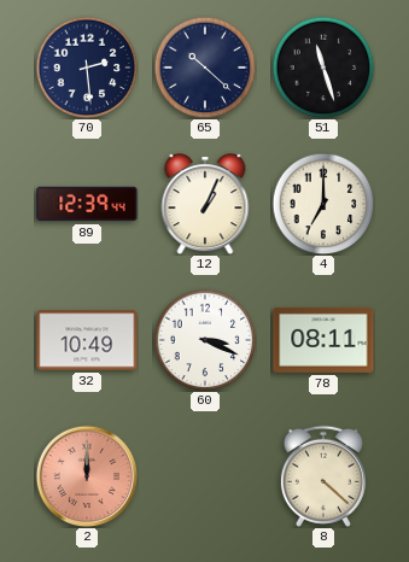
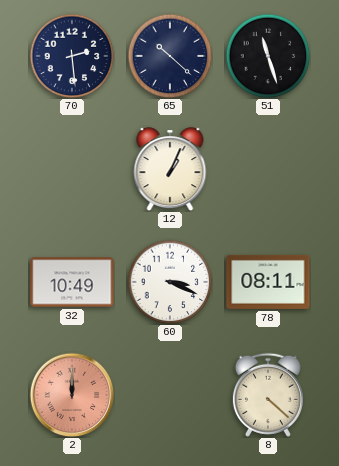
89: 12:39 -> none (87, 204)
4: 7:00 -> none (323, 204)
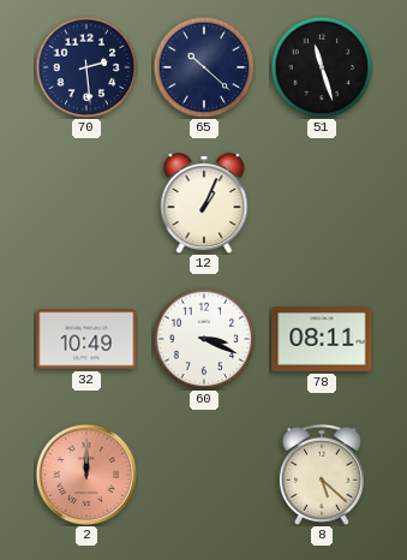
8: 4:22 -> 5:22 (322, 475)
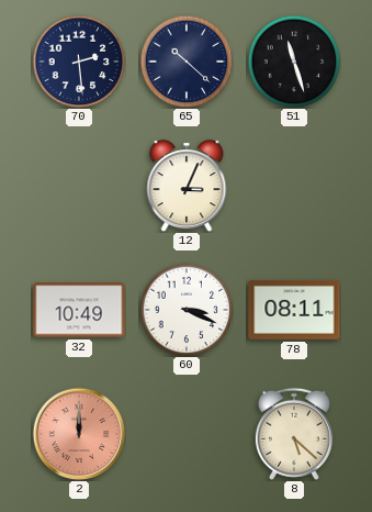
12: 1:04 -> 3:04 (187, 186)
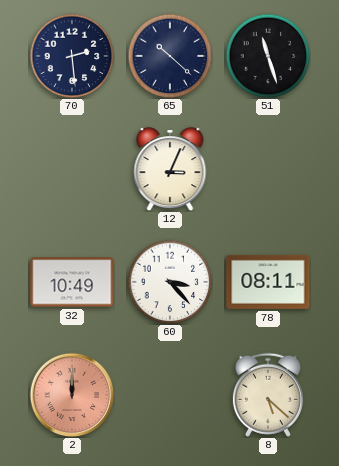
60: 3:19 -> 3:23 (170, 282)
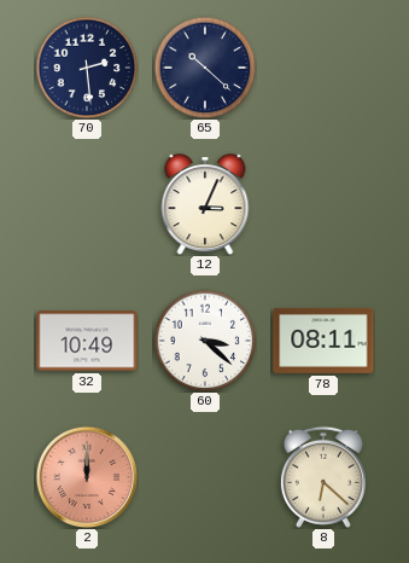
51: 11:27 -> none (268, 56)
60: 3:23 -> 3:22 (205, 341)
8: 5:22 -> 6:22 (323, 477)
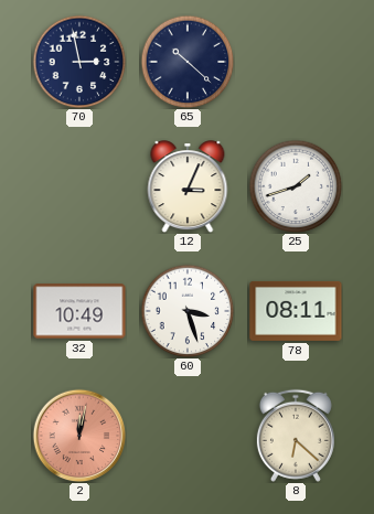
70: 2:29 -> 2:58 (79, 62)
25: none -> 1:42 (296, 186)
60: 3:22 -> 3:27 (188, 311)
2: 12:00 -> 12:02 (79, 436)
